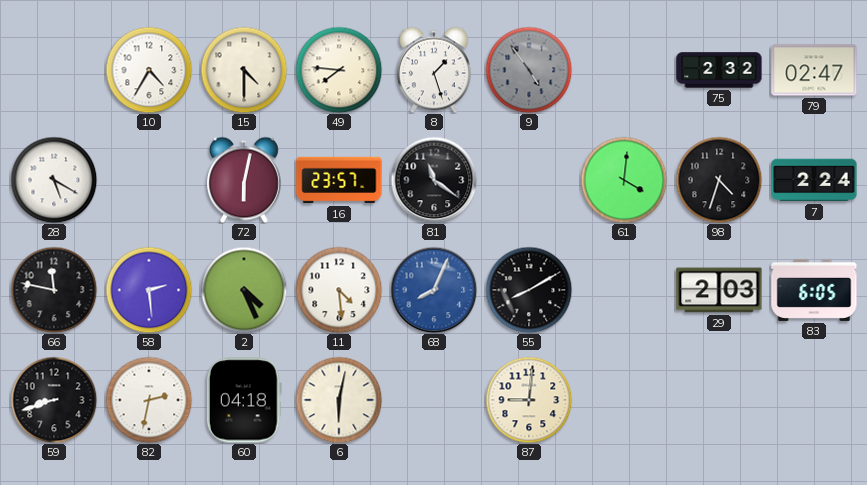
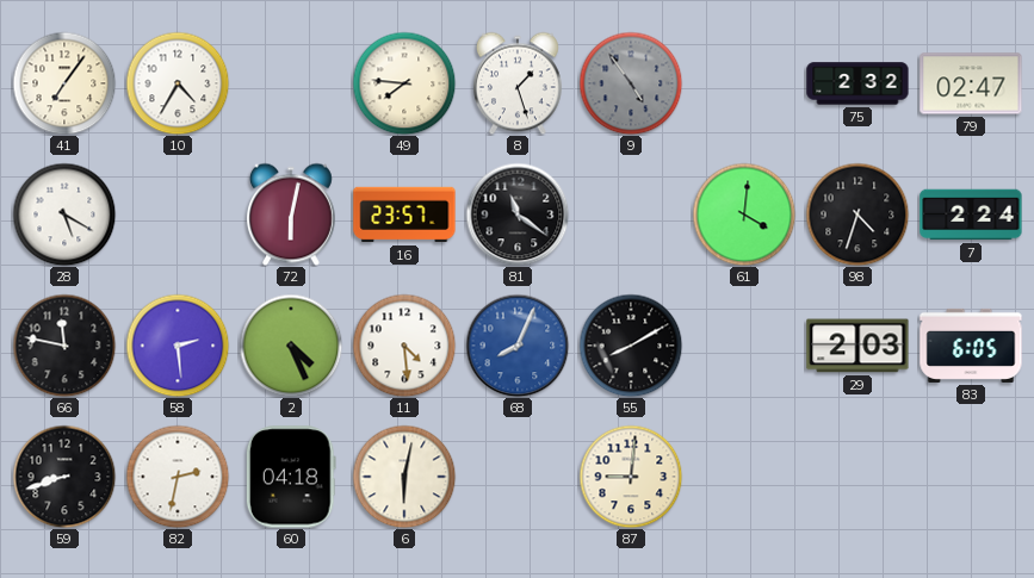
41: none -> 7:06 (64, 83)
15: 4:30 -> none (244, 70)
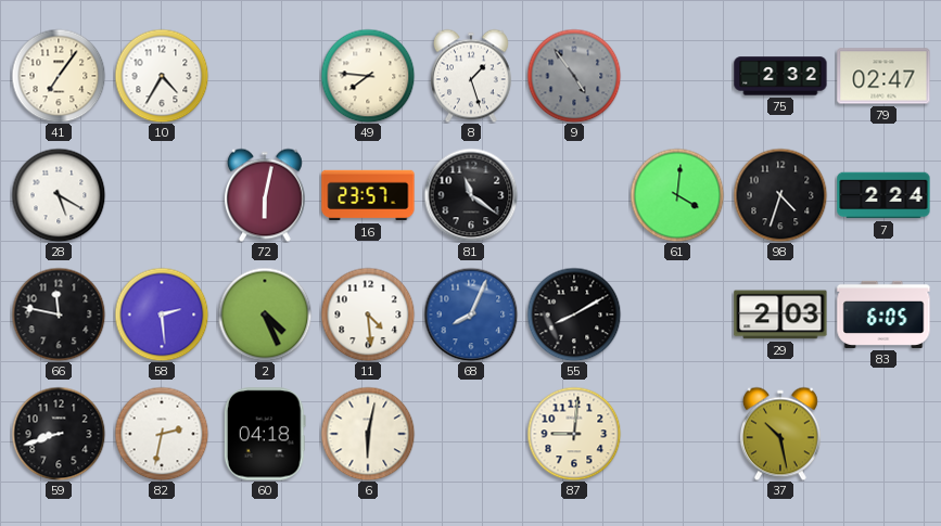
37: none -> 10:28 (780, 434)
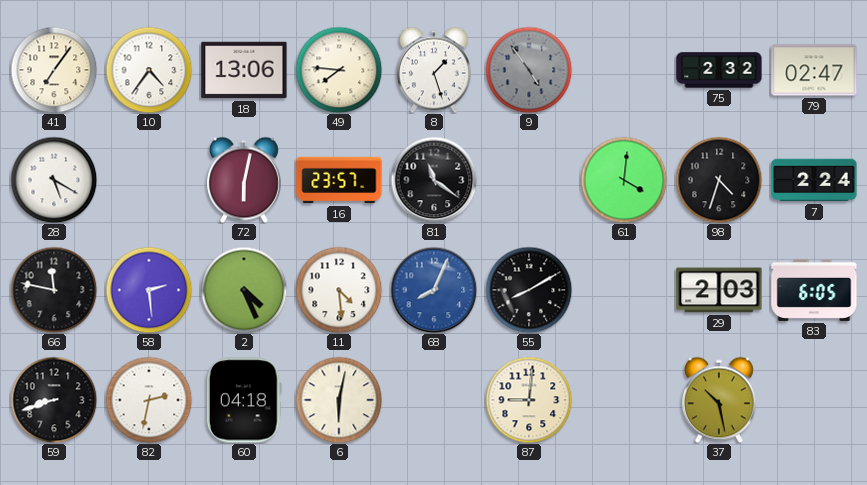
10: 4:35 -> 4:36 (149, 70)
18: none -> 13:06 (244, 70)
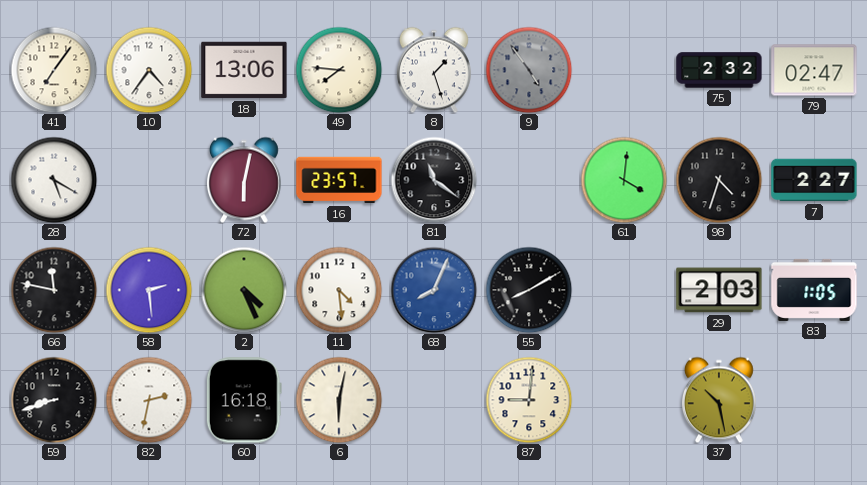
7: 2:24 -> 2:27 (814, 180)
83: 6:05 -> 1:05 (814, 290)
60: 04:18 -> 16:18 (244, 400)
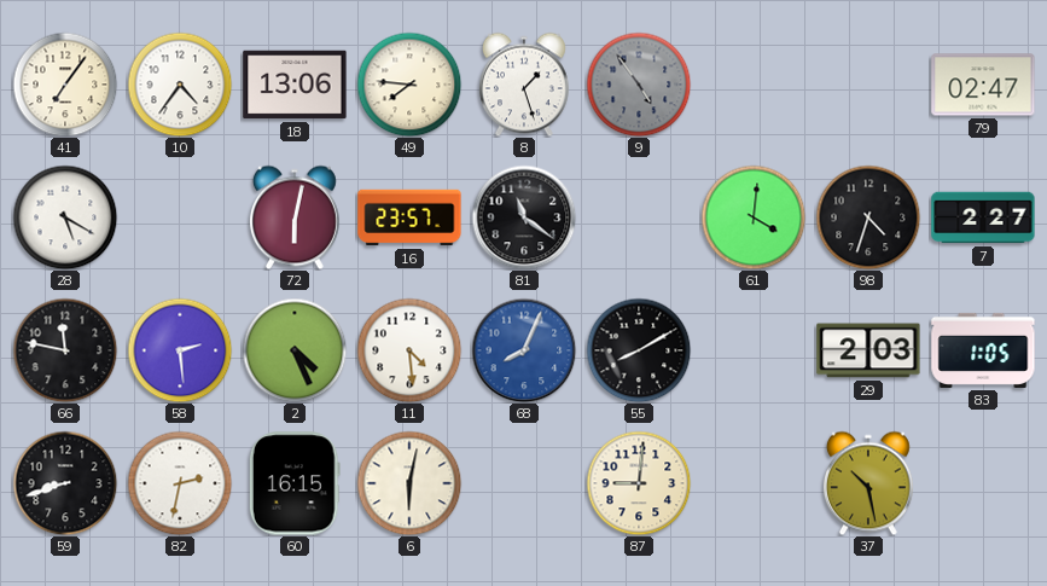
75: 2:32 -> none (719, 70)
60: 16:18 -> 16:15 (295, 483)
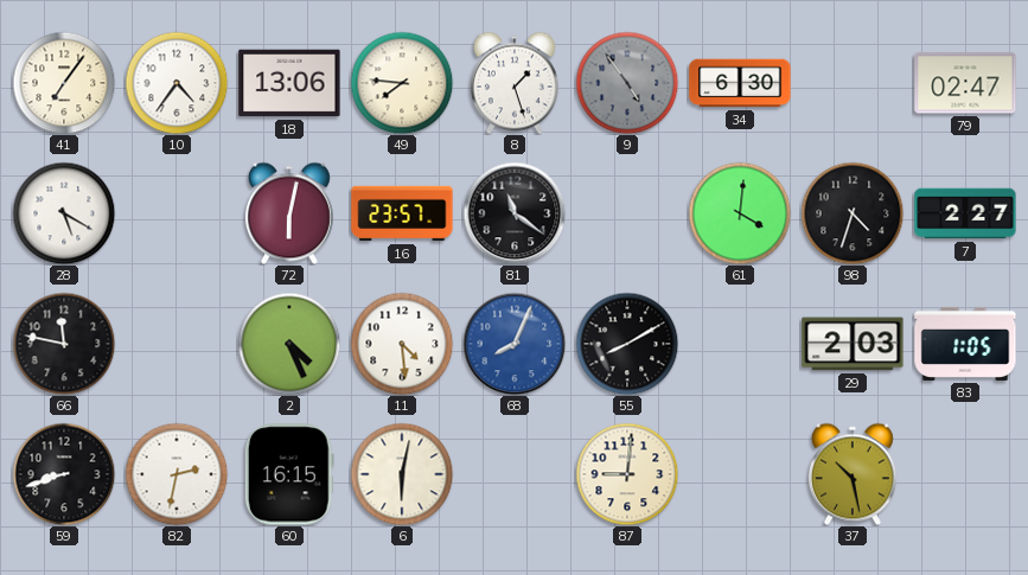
34: none -> 6:30 (740, 83)
58: 2:29 -> none (180, 350)
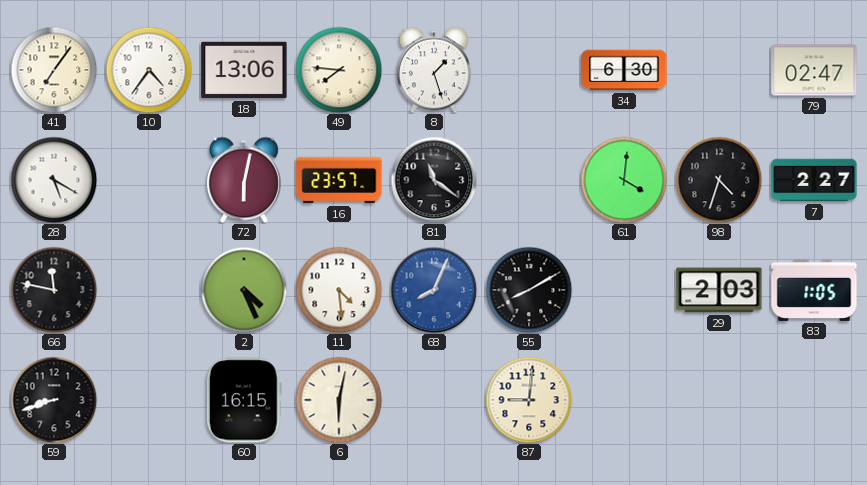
9: 4:54 -> none (627, 83)
82: 2:32 -> none (177, 474)
37: 10:28 -> none (853, 474)
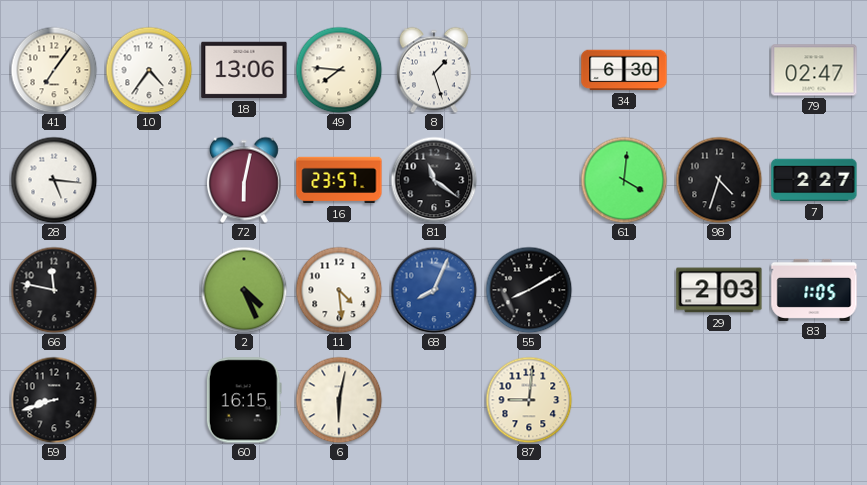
28: 5:20 -> 5:16 (54, 180)
